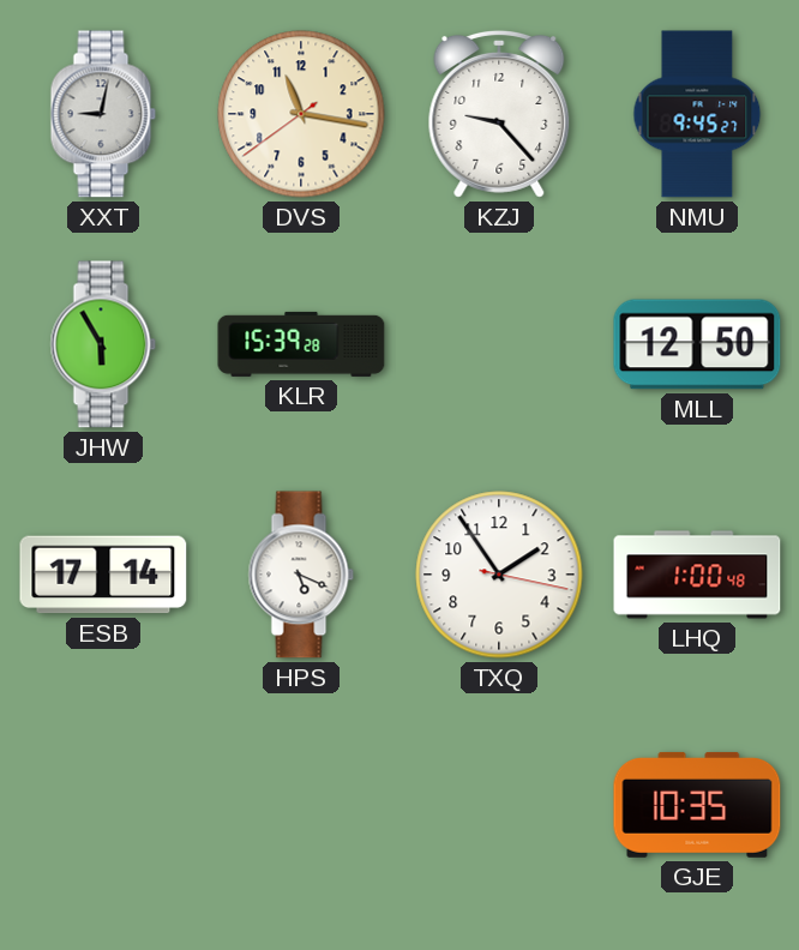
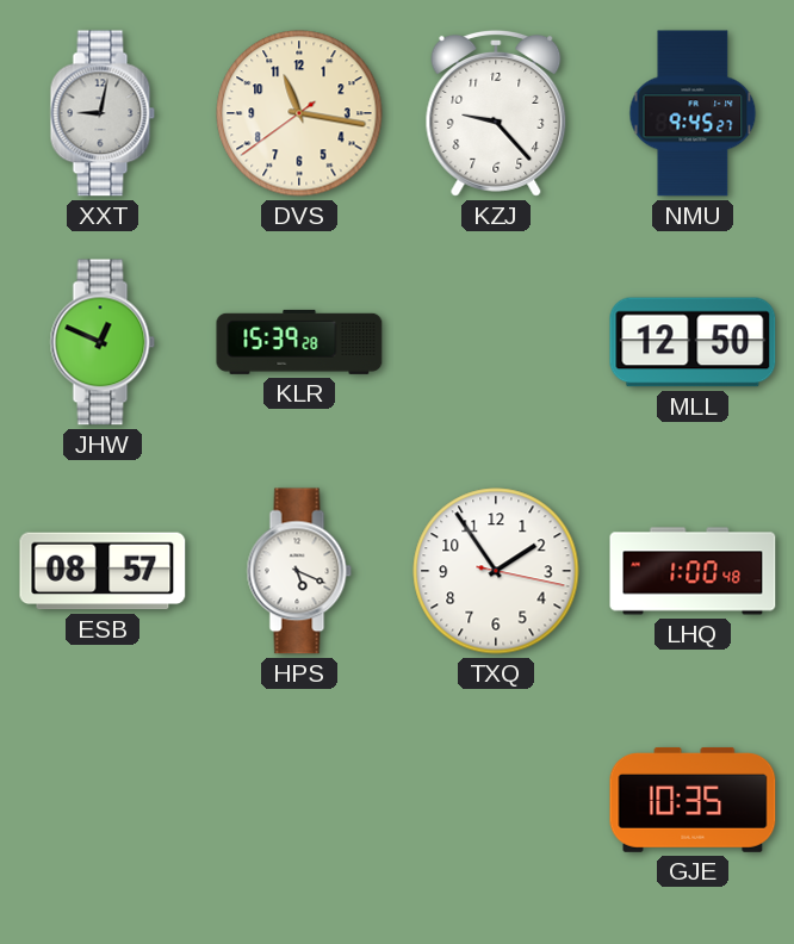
JHW: 5:55 -> 12:49 (103, 342)
ESB: 17:14 -> 08:57 (103, 571)
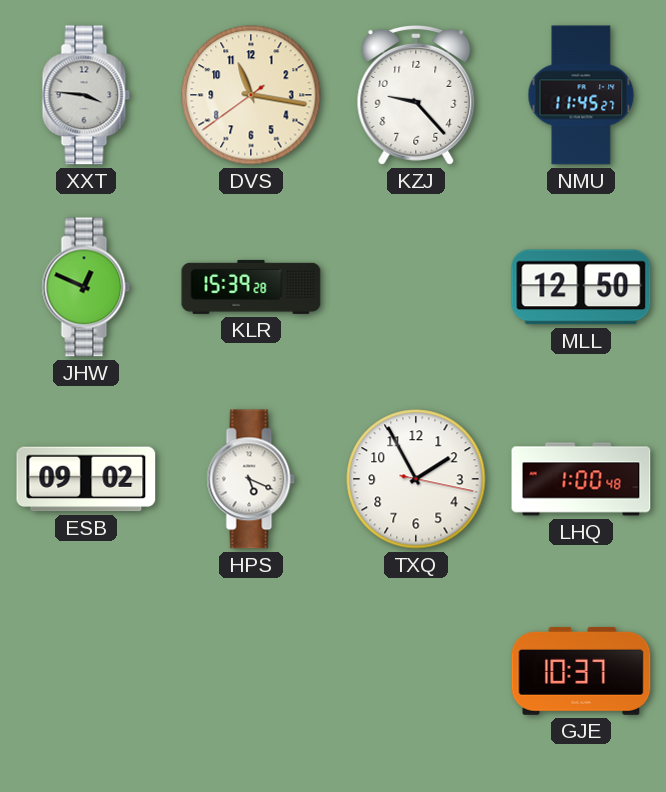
XXT: 9:02 -> 3:46 (86, 95)
NMU: 9:45 -> 11:45 (581, 95)
ESB: 08:57 -> 09:02 (86, 479)
TXQ: 1:54 -> 1:55 (416, 479)
GJE: 10:35 -> 10:37 (581, 671)
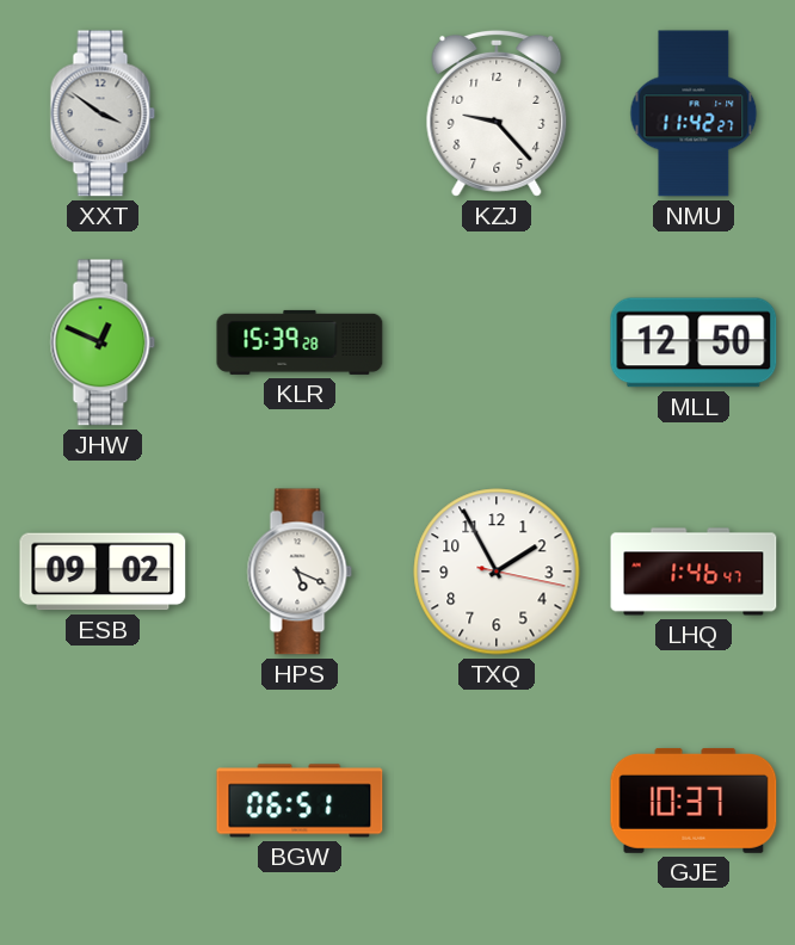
XXT: 3:46 -> 3:51 (103, 113)
DVS: 11:16 -> none (251, 95)
NMU: 11:45 -> 11:42 (694, 113)
LHQ: 1:00 -> 1:46 (694, 572)
BGW: none -> 06:51 (300, 801)
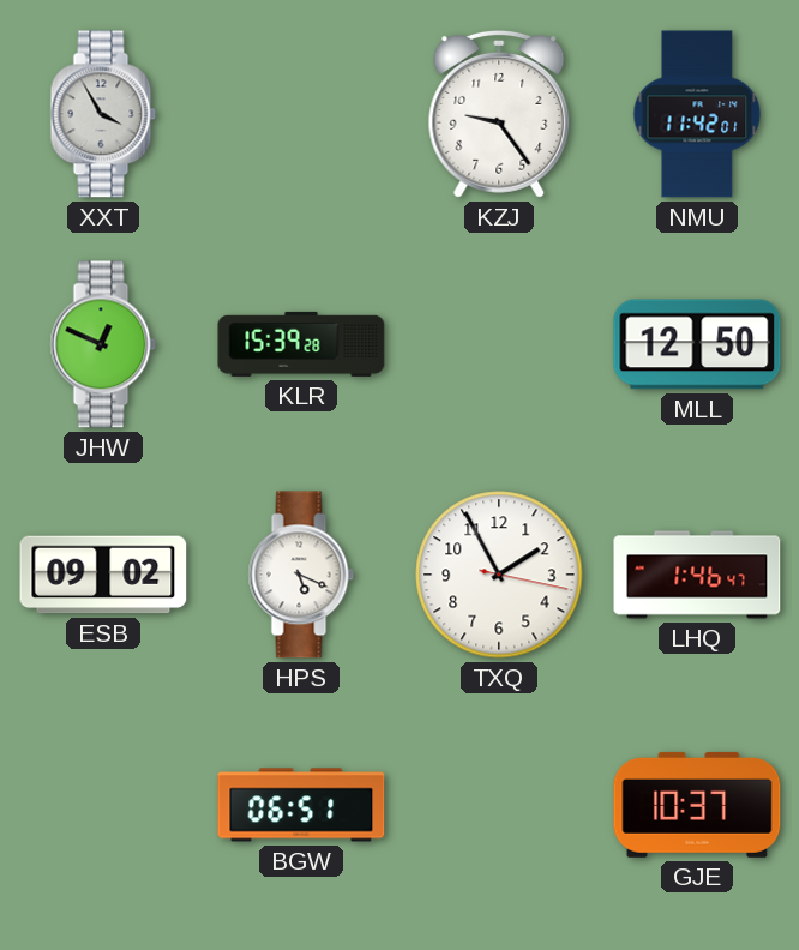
XXT: 3:51 -> 3:55 (103, 114)
KZJ: 9:23 -> 9:24 (499, 114)
NMU: 11:42:27 -> 11:42:01 (697, 114)
